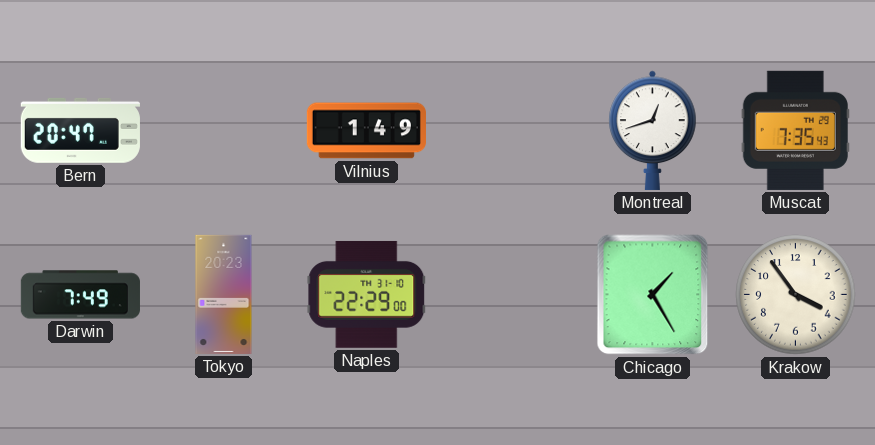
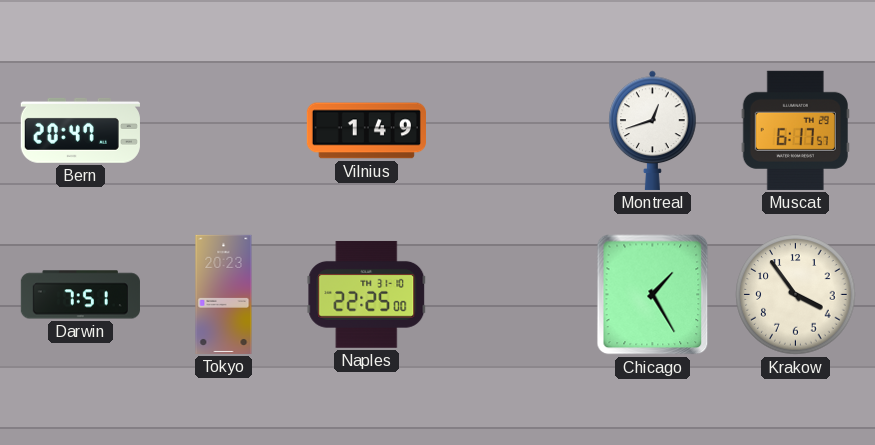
Muscat: 7:35 -> 6:17 (795, 130)
Darwin: 7:49 -> 7:51 (80, 295)
Naples: 22:29 -> 22:25 (367, 294)
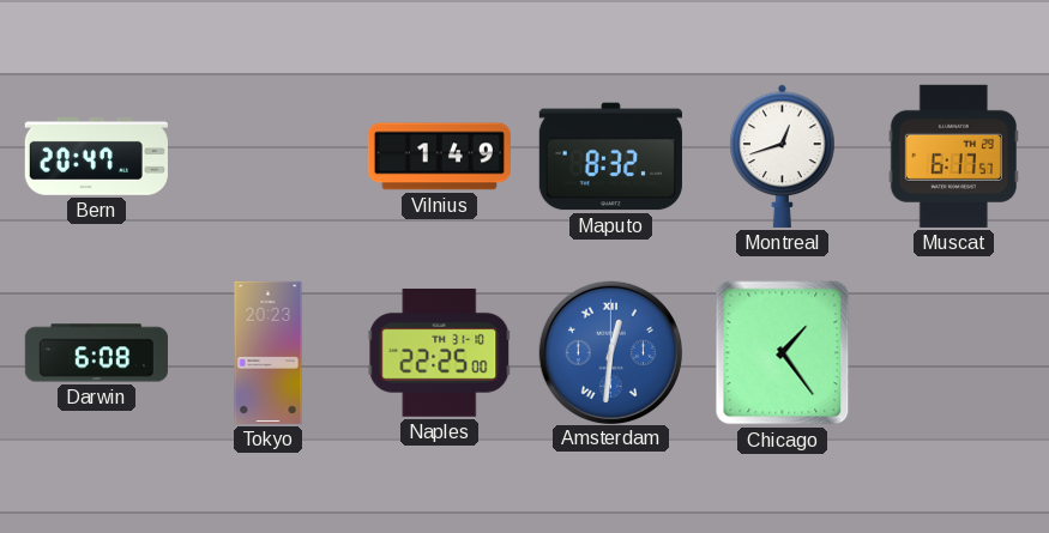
Maputo: none -> 8:32 (610, 157)
Darwin: 7:51 -> 6:08 (96, 353)
Amsterdam: none -> 12:31 (610, 352)
Chicago: 1:25 -> 1:24 (783, 353)
Krakow: 3:54 -> none (796, 295)
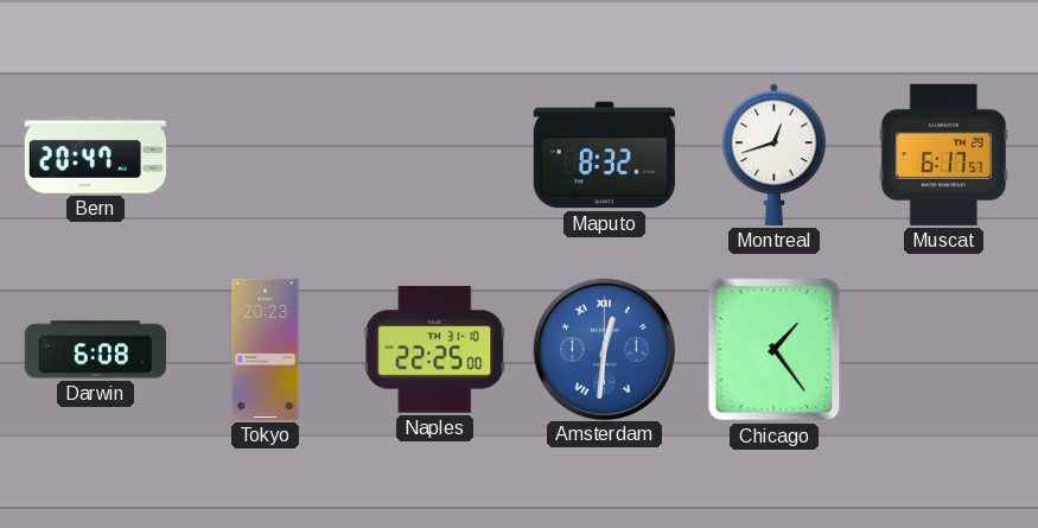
Vilnius: 1:49 -> none (439, 157)
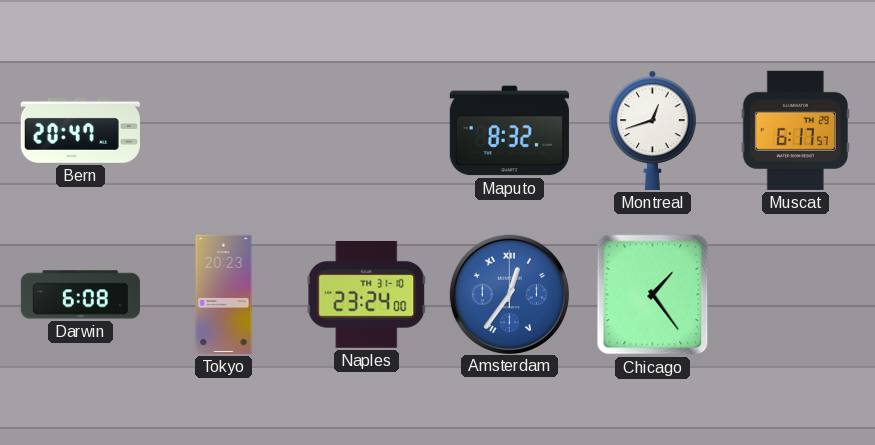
Naples: 22:25 -> 23:24 (367, 294)
Amsterdam: 12:31 -> 12:36 (509, 294)
